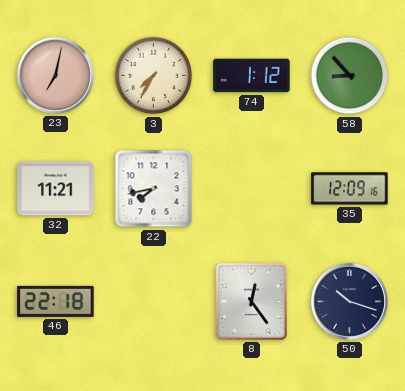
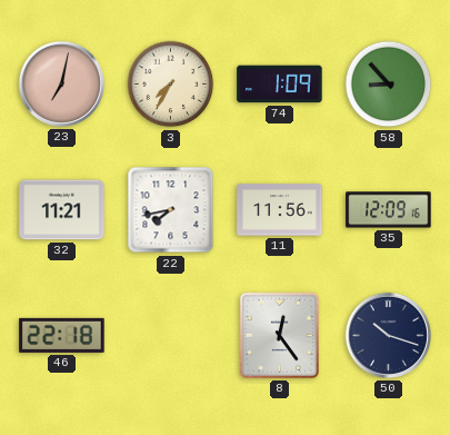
74: 1:12 -> 1:09 (280, 85)
11: none -> 11:56 (280, 210)
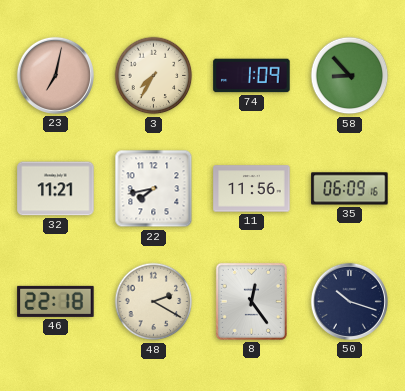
35: 12:09 -> 06:09 (350, 189)
48: none -> 2:20 (154, 302)
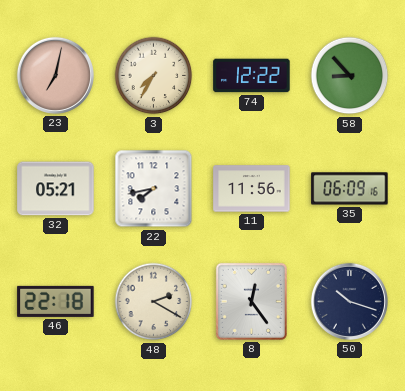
74: 1:09 -> 12:22 (252, 76)
32: 11:21 -> 05:21 (56, 189)
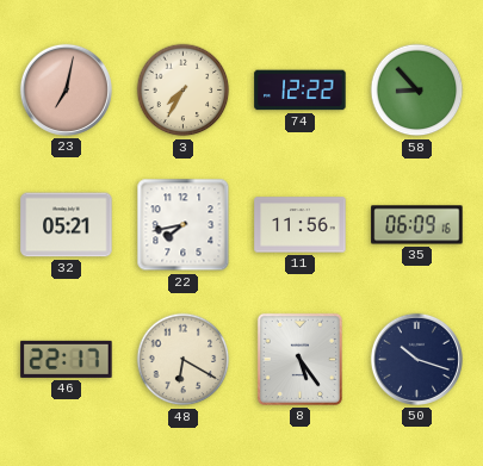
46: 22:18 -> 22:17 (67, 359)
48: 2:20 -> 6:20 (184, 360)
8: 12:24 -> 5:24 (299, 359)
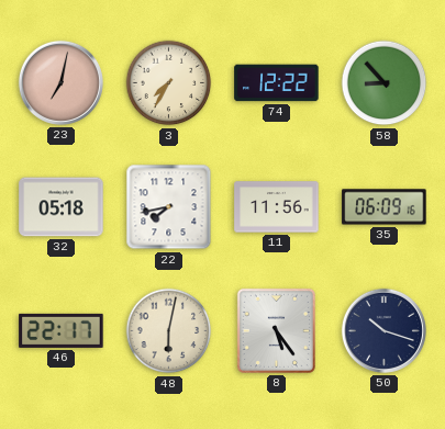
32: 05:21 -> 05:18 (62, 207)
48: 6:20 -> 6:02 (169, 331)
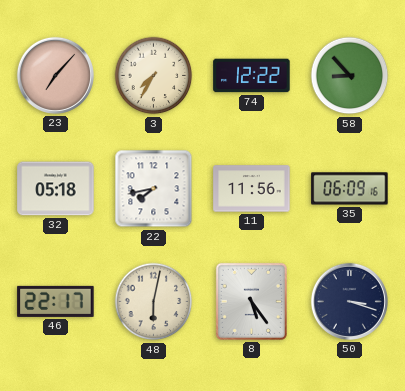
23: 7:02 -> 7:07 (55, 75)
50: 10:18 -> 3:18 (349, 301)
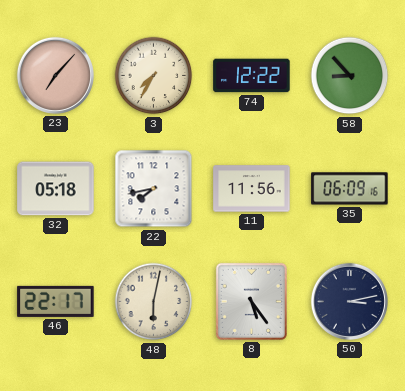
50: 3:18 -> 3:13 (349, 301)
